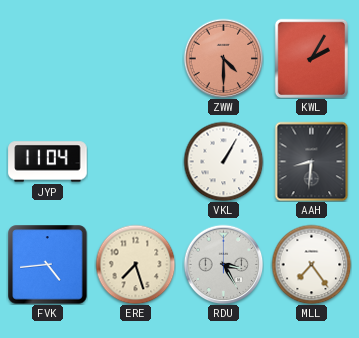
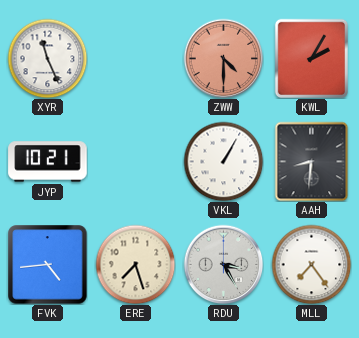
XYR: none -> 11:26 (47, 58)
JYP: 11:04 -> 10:21 (48, 162)
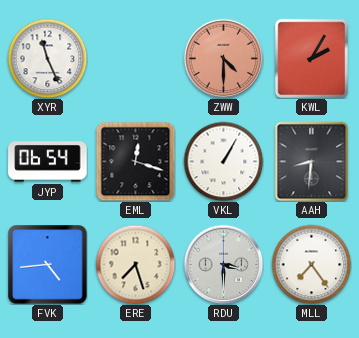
JYP: 10:21 -> 06:54 (48, 162)
EML: none -> 12:18 (135, 161)
RDU: 3:25 -> 3:30 (223, 264)
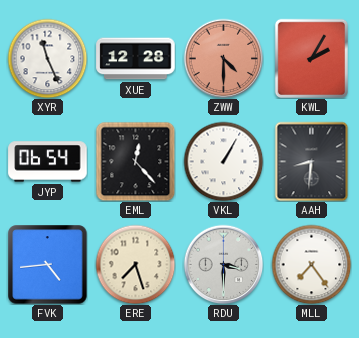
XUE: none -> 12:28 (136, 59)
EML: 12:18 -> 12:23 (135, 161)
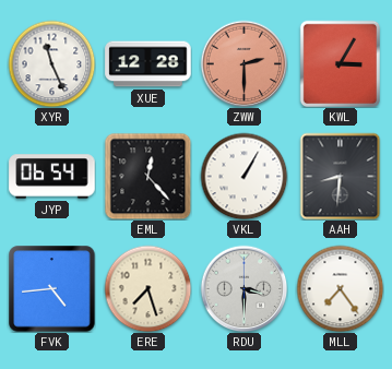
ZWW: 4:30 -> 2:30 (243, 63)
KWL: 2:05 -> 3:05 (340, 63)
